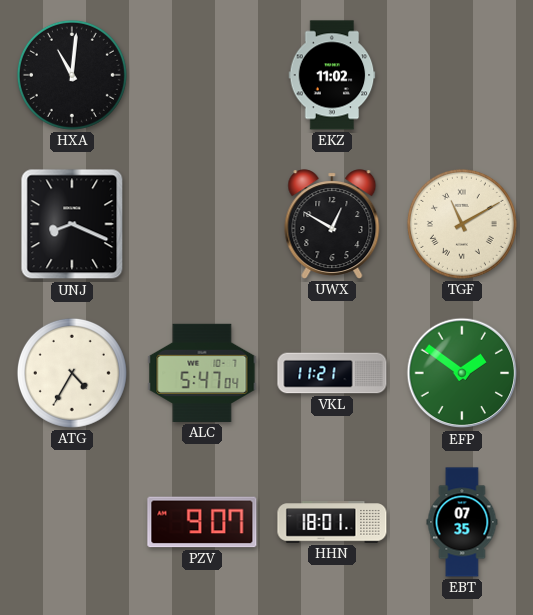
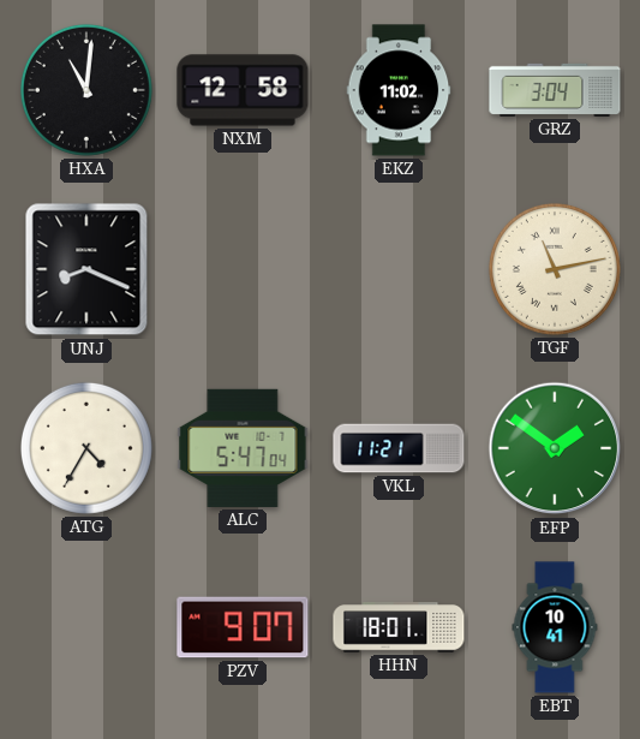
NXM: none -> 12:58 (243, 90)
GRZ: none -> 3:04 (555, 90)
UWX: 12:50 -> none (332, 224)
TGF: 11:10 -> 11:13 (555, 269)
EBT: 07:35 -> 10:41 (555, 627)
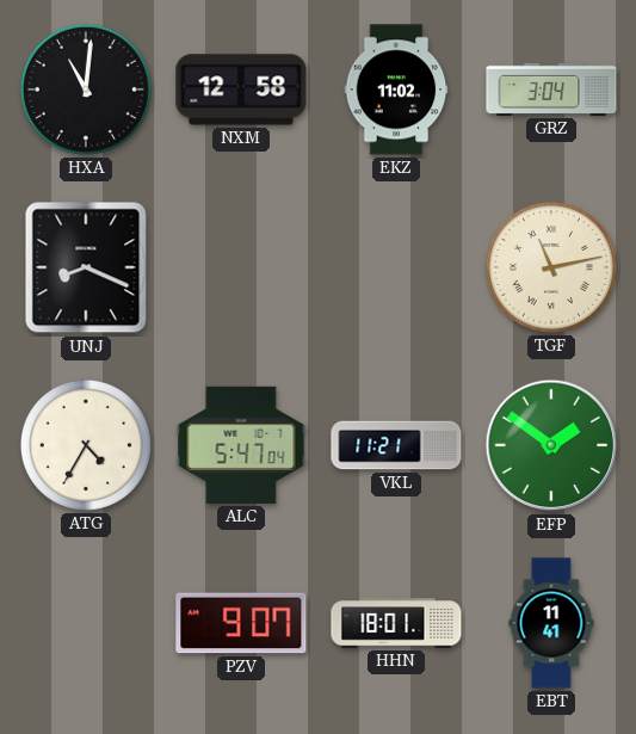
EBT: 10:41 -> 11:41 (551, 623)
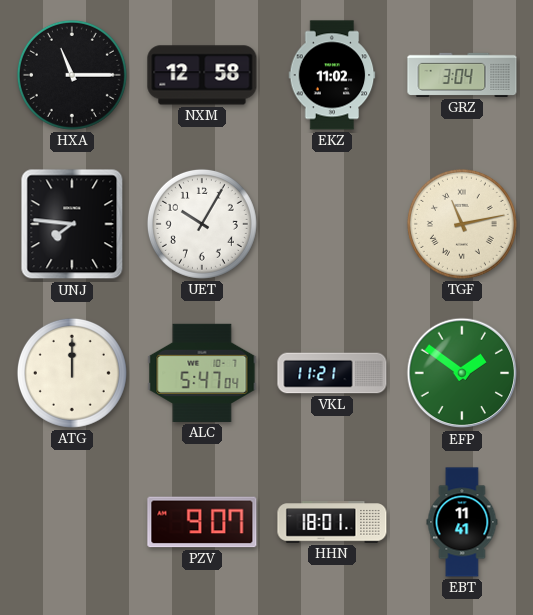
HXA: 11:01 -> 11:15 (72, 75)
UNJ: 8:19 -> 7:46 (72, 224)
UET: none -> 10:05 (202, 224)
ATG: 4:35 -> 12:00 (72, 373)
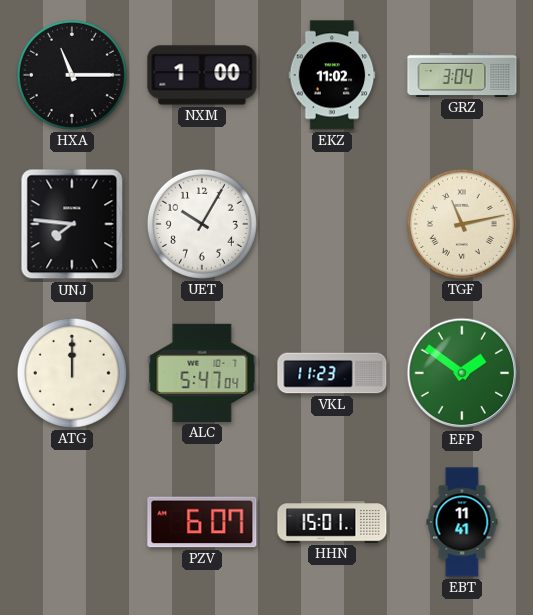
NXM: 12:58 -> 1:00 (202, 75)
VKL: 11:21 -> 11:23 (332, 373)
PZV: 9:07 -> 6:07 (202, 522)
HHN: 18:01 -> 15:01 (332, 522)
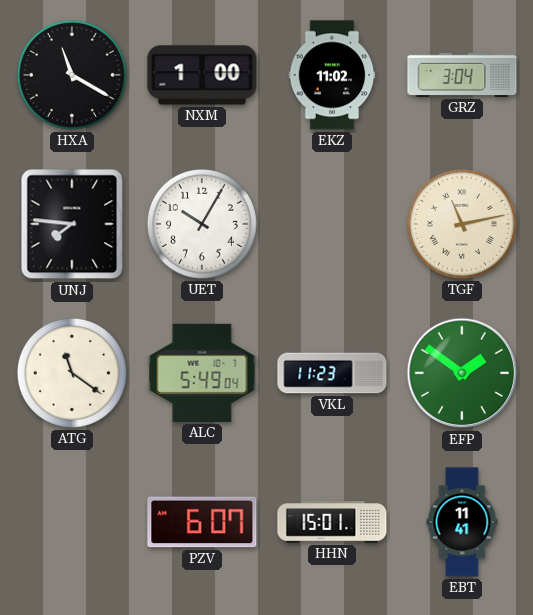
HXA: 11:15 -> 11:20 (72, 75)
ATG: 12:00 -> 11:21 (72, 373)
ALC: 5:47 -> 5:49 (202, 373)
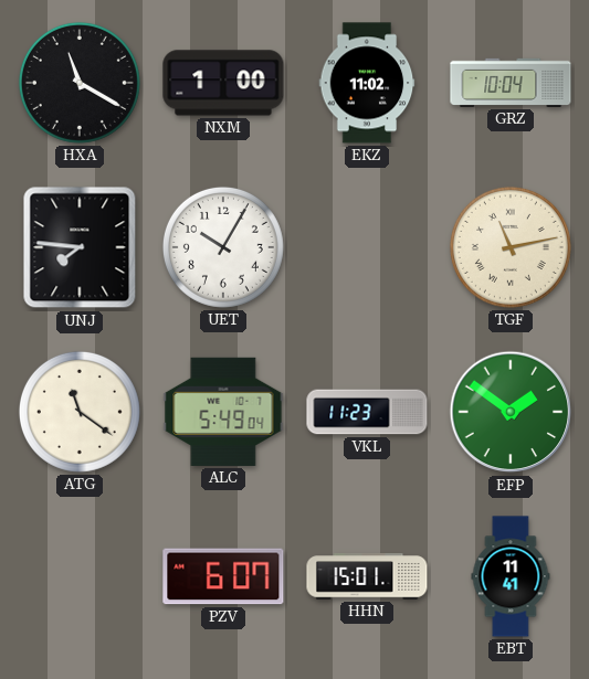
GRZ: 3:04 -> 10:04 (511, 83)
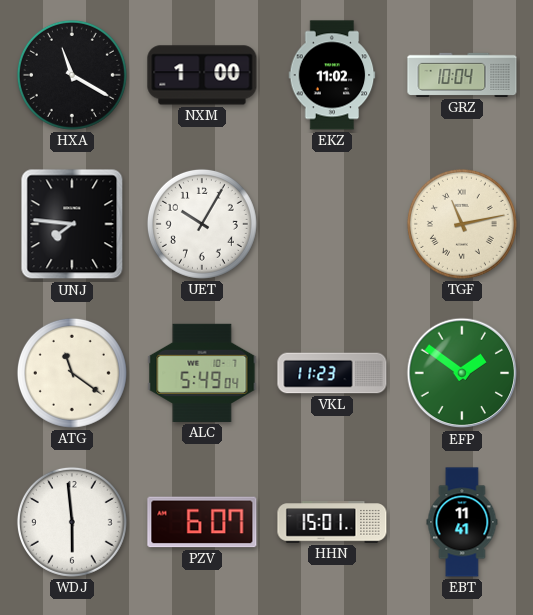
WDJ: none -> 5:59 (72, 522)
